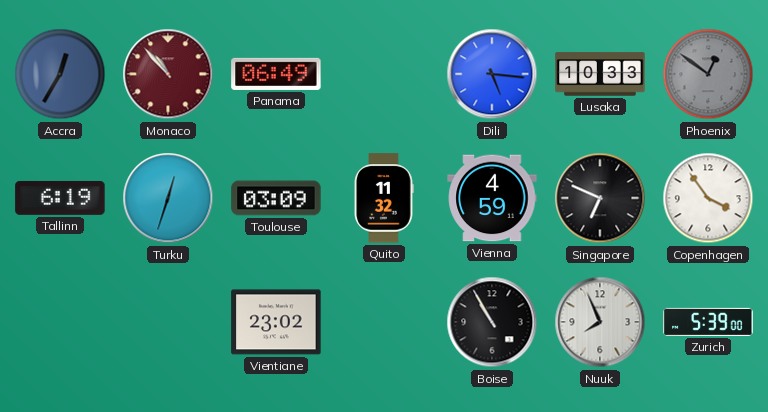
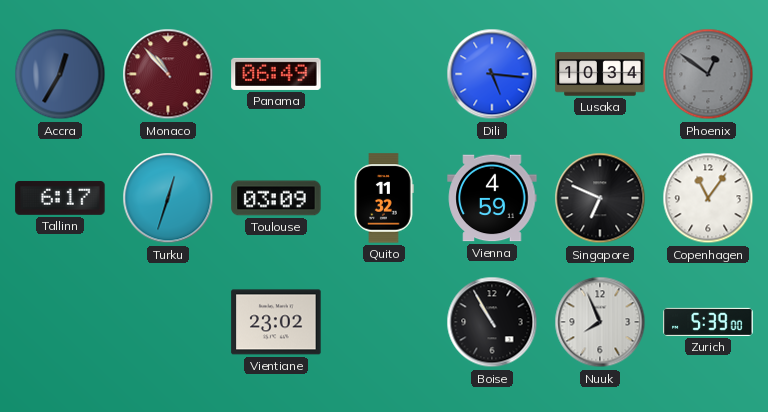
Lusaka: 10:33 -> 10:34 (600, 74)
Tallinn: 6:19 -> 6:17 (60, 198)
Copenhagen: 3:54 -> 11:06 (708, 198)
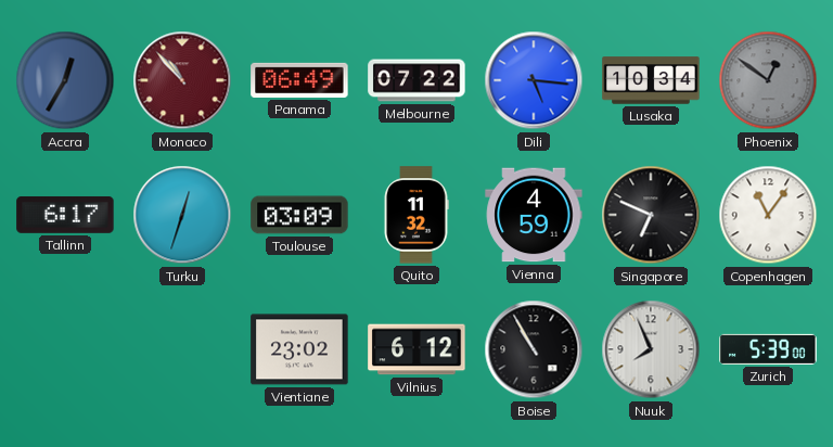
Melbourne: none -> 07:22 (416, 80)
Vilnius: none -> 6:12 (416, 349)
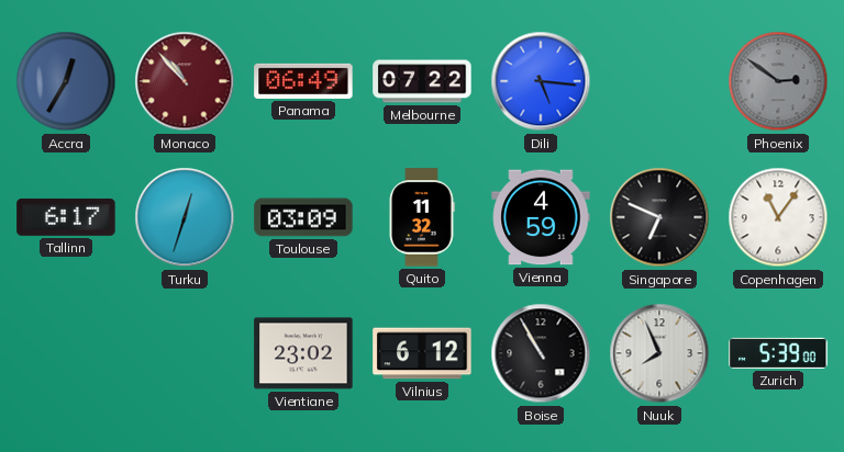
Lusaka: 10:34 -> none (651, 80)
Phoenix: 12:51 -> 2:51 (778, 81)
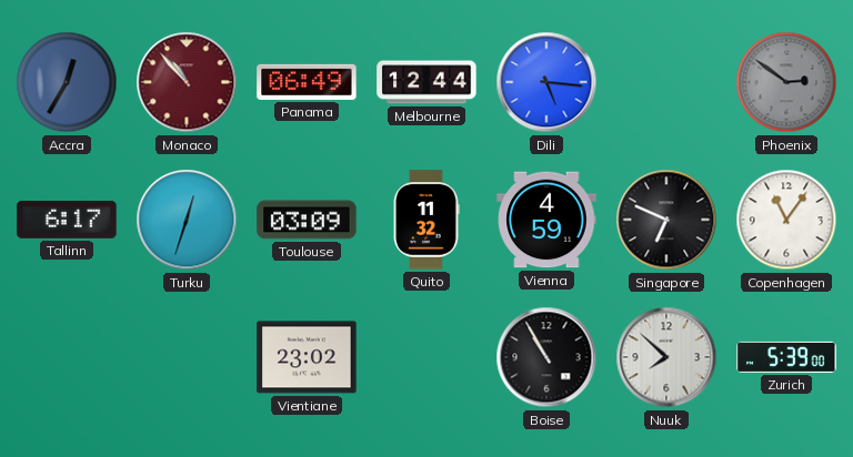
Melbourne: 07:22 -> 12:44 (426, 82)
Vilnius: 6:12 -> none (422, 353)
Nuuk: 7:56 -> 7:52 (666, 357)
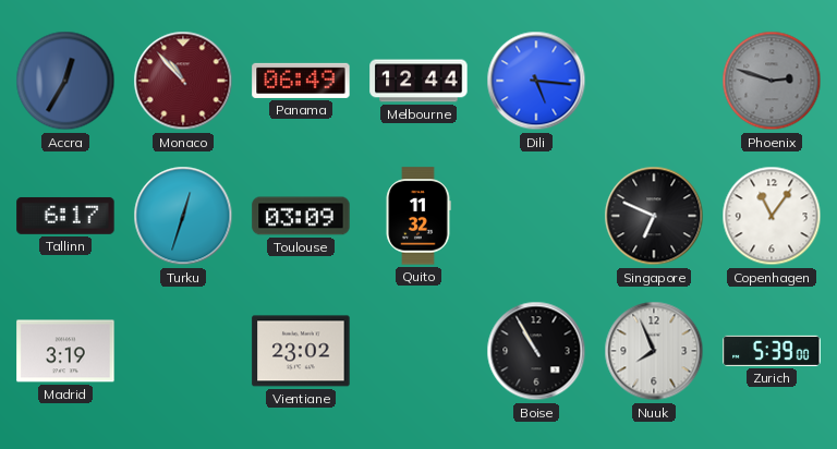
Phoenix: 2:51 -> 2:48 (772, 81)
Vienna: 4:59 -> none (546, 220)
Madrid: none -> 3:19 (65, 351)
Nuuk: 7:52 -> 7:56 (654, 351)
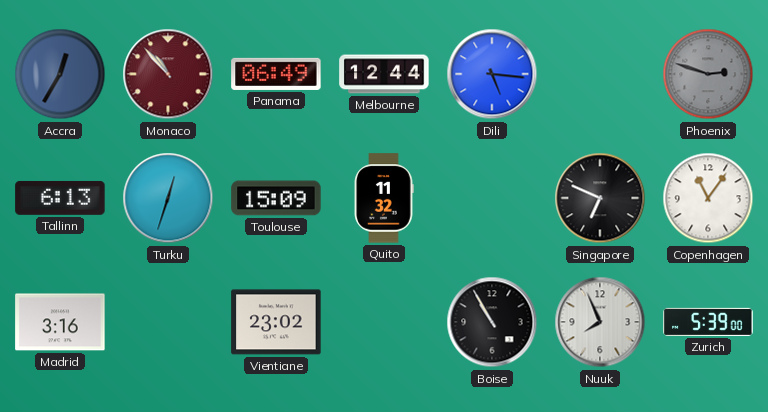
Tallinn: 6:17 -> 6:13 (60, 198)
Toulouse: 03:09 -> 15:09 (276, 198)
Madrid: 3:19 -> 3:16 (60, 322)
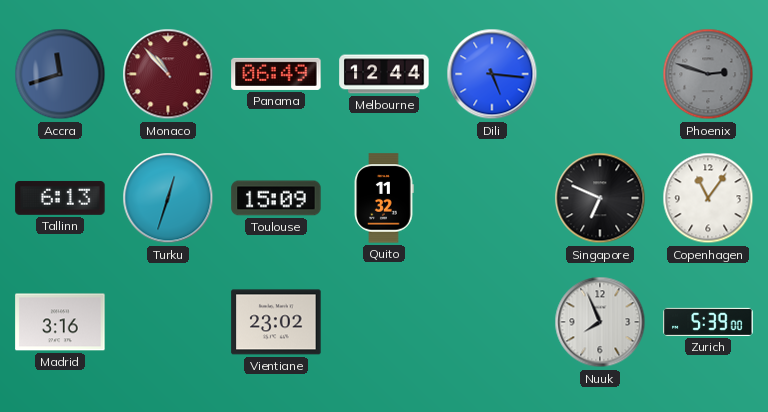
Accra: 12:35 -> 11:42 (60, 74)
Boise: 10:55 -> none (492, 322)
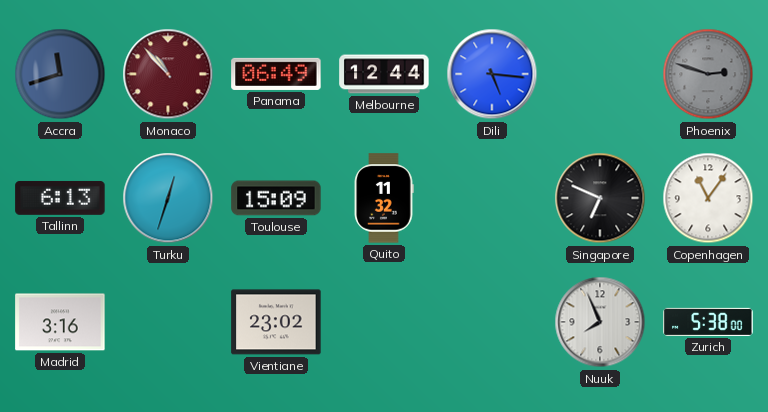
Zurich: 5:39 -> 5:38 (708, 322)
